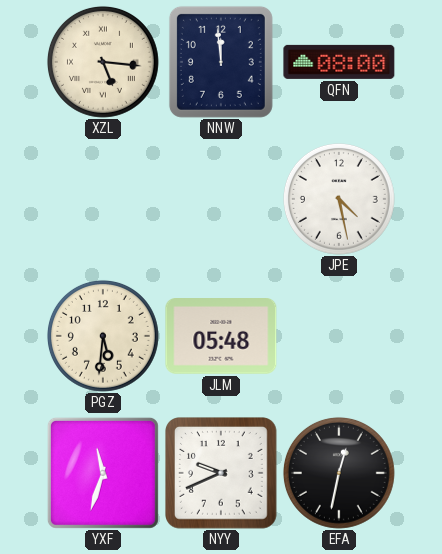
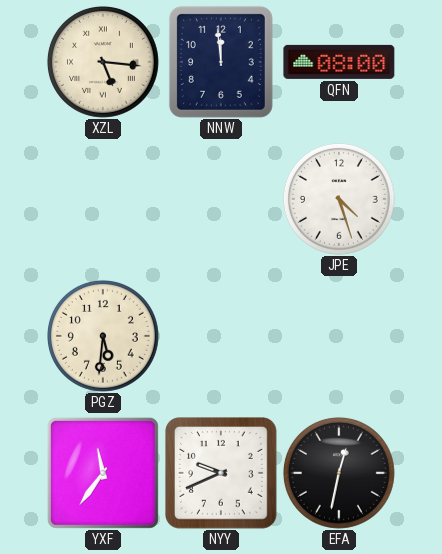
JPE: 4:28 -> 4:27 (339, 199)
JLM: 05:48 -> none (221, 337)
YXF: 11:33 -> 11:36 (103, 473)
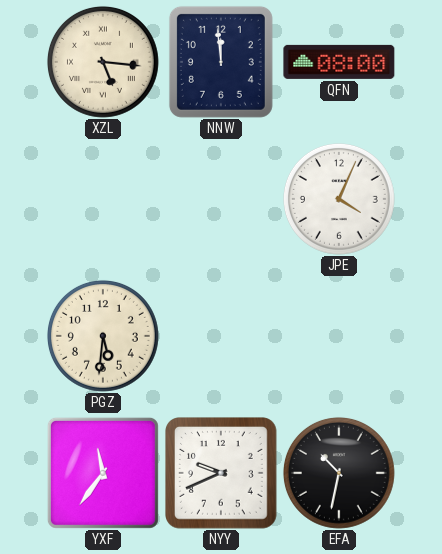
JPE: 4:27 -> 4:04 (339, 199)
EFA: 12:32 -> 10:32 (339, 473)
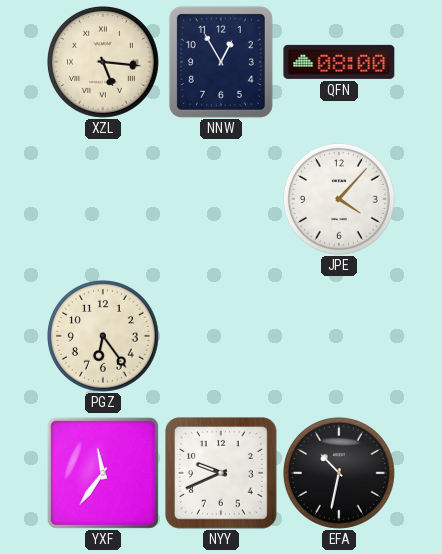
NNW: 11:59 -> 12:55 (221, 62)
JPE: 4:04 -> 4:07 (339, 199)
PGZ: 5:31 -> 6:24 (103, 336)
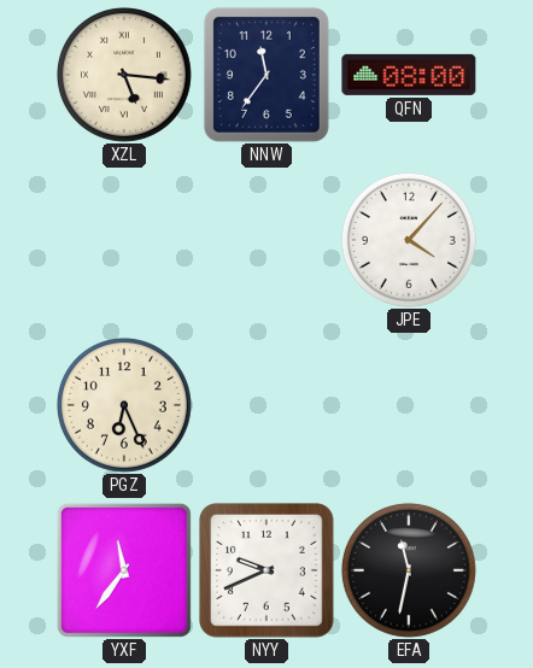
NNW: 12:55 -> 11:36 (266, 75)
PGZ: 6:24 -> 6:26 (124, 405)
EFA: 10:32 -> 11:32 (409, 570)
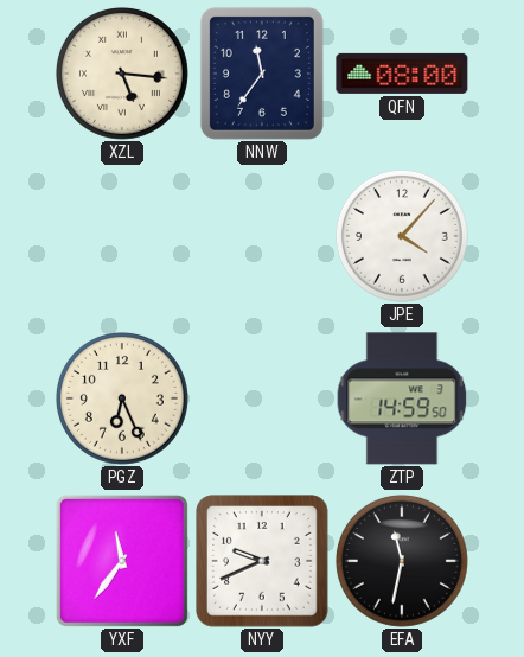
ZTP: none -> 14:59 (402, 398)
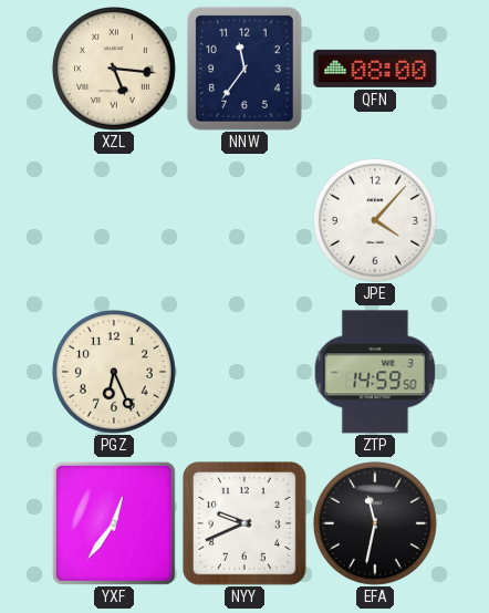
YXF: 11:36 -> 12:36 (114, 523)
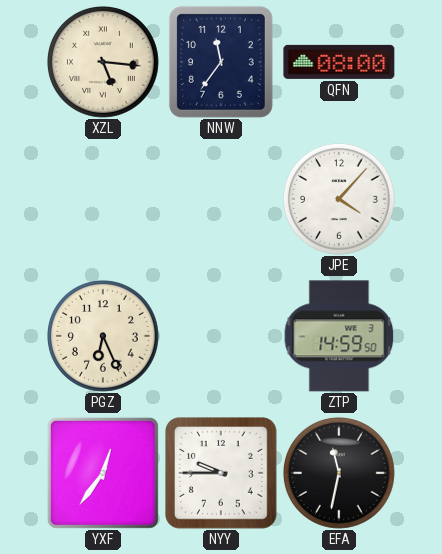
NYY: 9:41 -> 9:45 (222, 474)
